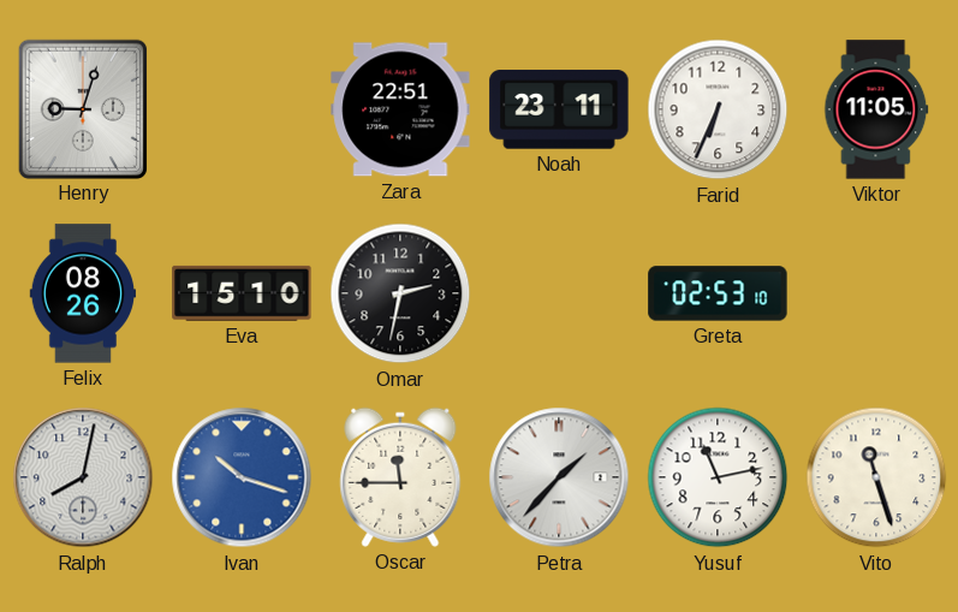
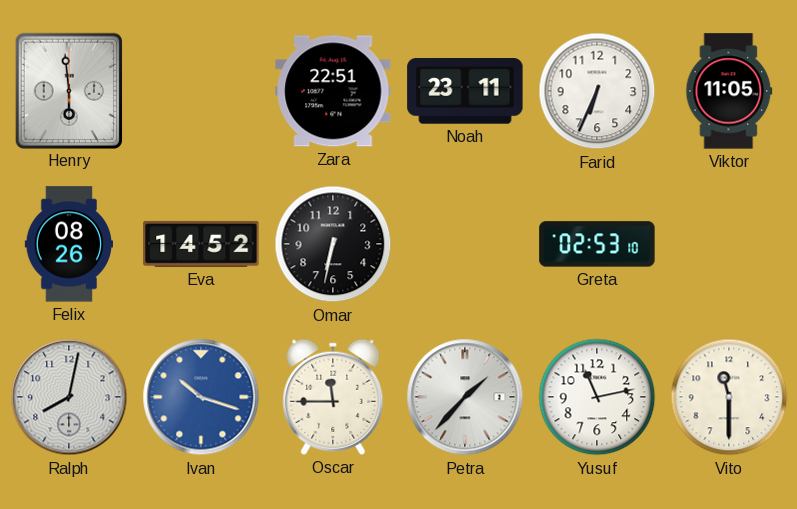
Henry: 9:03 -> 5:59 (69, 90)
Eva: 15:10 -> 14:52 (201, 244)
Omar: 2:32 -> 6:32 (333, 244)
Vito: 11:27 -> 11:30 (729, 397)
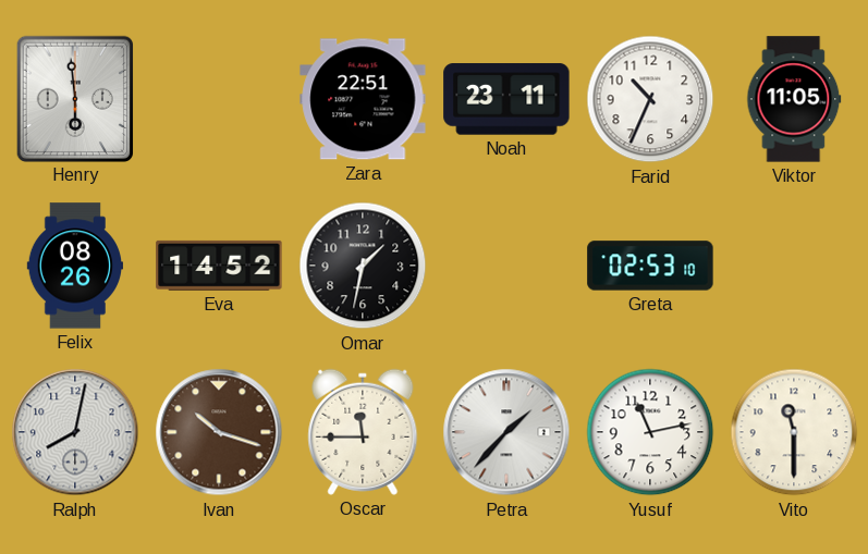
Farid: 6:34 -> 10:34 (650, 99)
Omar: 6:32 -> 1:32 (363, 266)
Ivan dial: blue -> brown (219, 432)
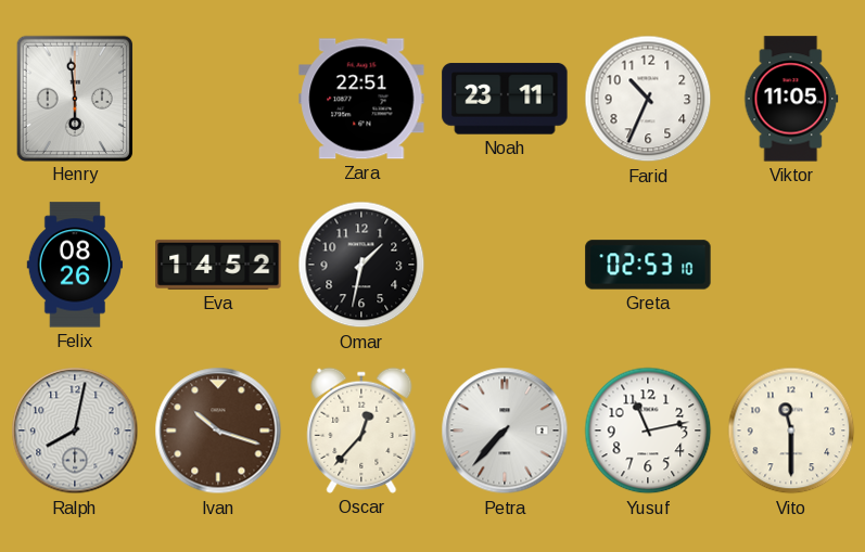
Oscar: 11:45 -> 12:37 (361, 431)
Petra: 1:37 -> 7:37 (505, 431)
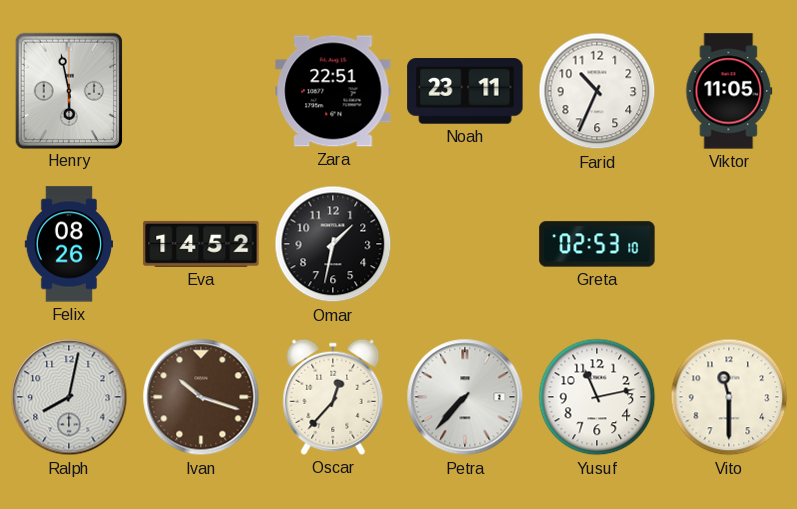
Henry: 5:59 -> 5:58 (69, 90)
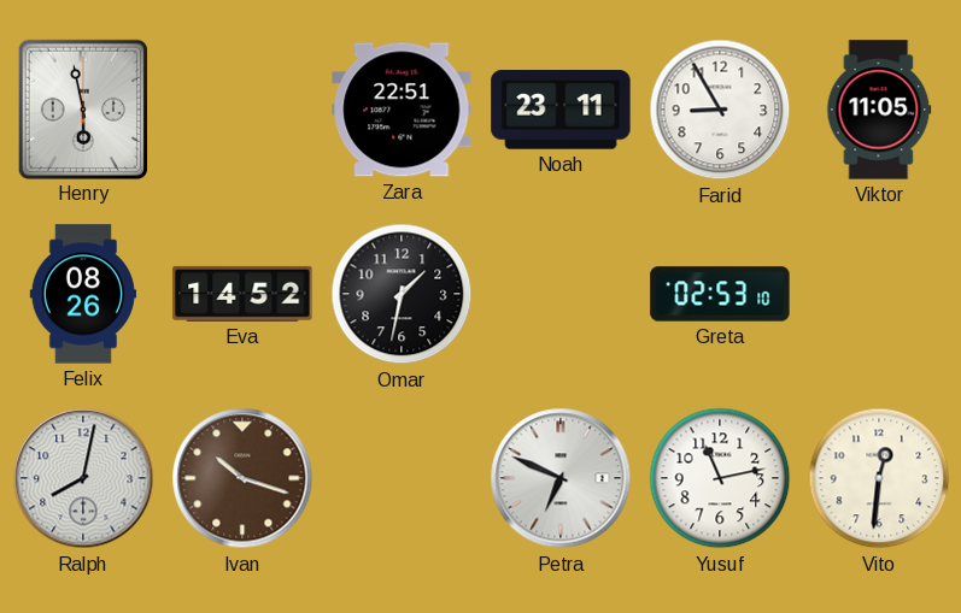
Farid: 10:34 -> 8:55 (720, 110)
Oscar: 12:37 -> none (333, 397)
Petra: 7:37 -> 6:49 (561, 478)
Vito: 11:30 -> 12:31 (879, 478)
